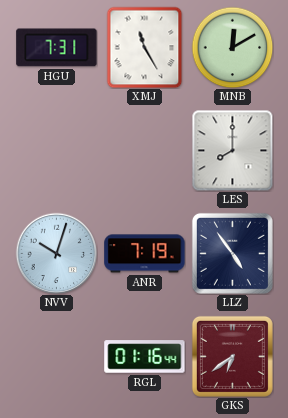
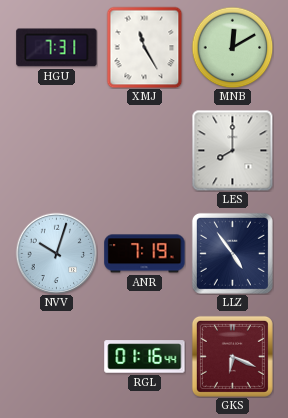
GKS: 6:39 -> 6:19 (232, 356)
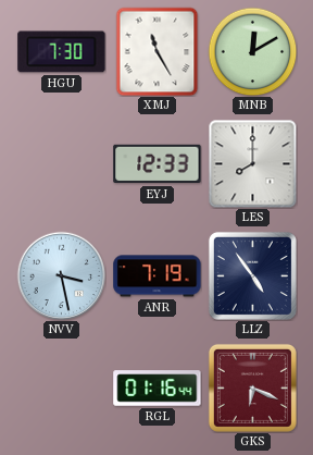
HGU: 7:31 -> 7:30 (62, 52)
EYJ: none -> 12:33 (158, 164)
NVV: 10:03 -> 3:28 (61, 275)
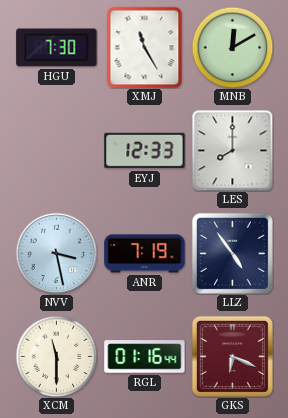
XCM: none -> 11:30 (56, 356)
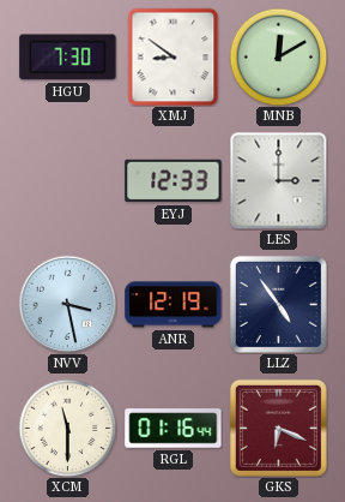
XMJ: 11:25 -> 8:51 (174, 56)
LES: 8:00 -> 3:00 (278, 180)
ANR: 7:19 -> 12:19 (174, 305)
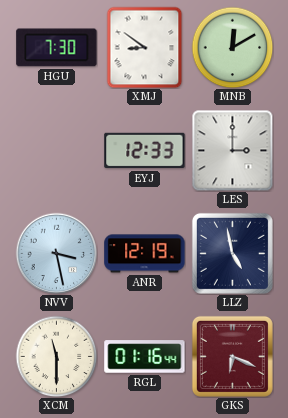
LLZ: 4:54 -> 4:58 (232, 253)
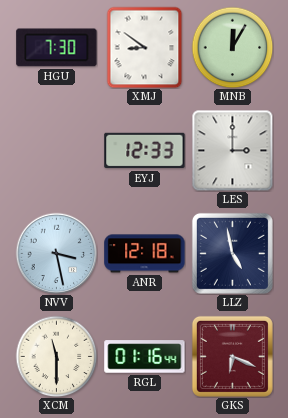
MNB: 12:10 -> 12:05 (232, 47)
ANR: 12:19 -> 12:18 (145, 254)
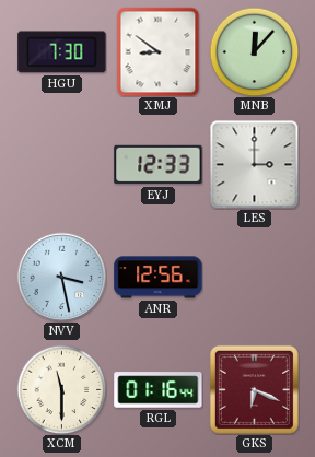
MNB: 12:05 -> 12:07 (254, 51)
ANR: 12:18 -> 12:56 (159, 278)
LLZ: 4:58 -> none (232, 253)
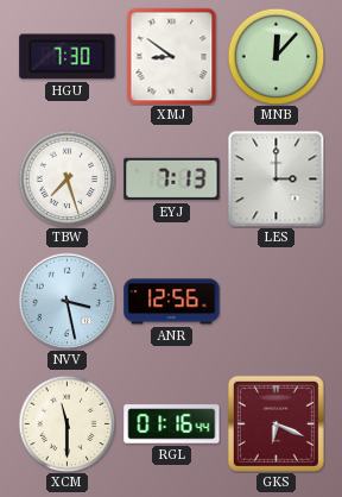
TBW: none -> 7:27 (66, 178)
EYJ: 12:33 -> 7:13 (172, 180)
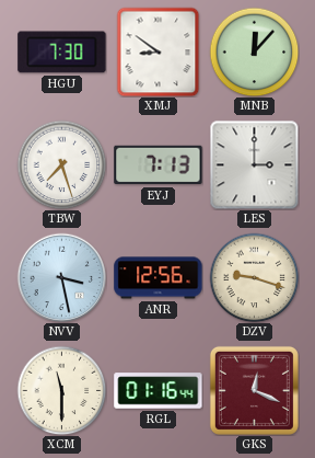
DZV: none -> 9:18 (254, 277)
GKS: 6:19 -> 12:19 (254, 390)
